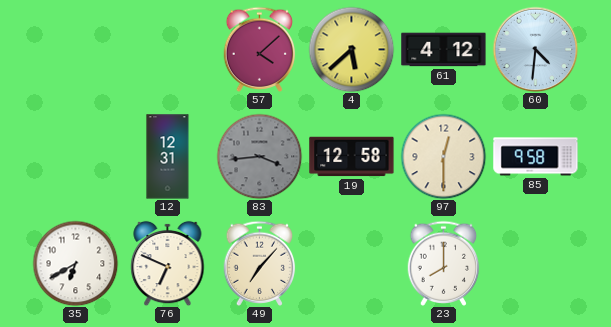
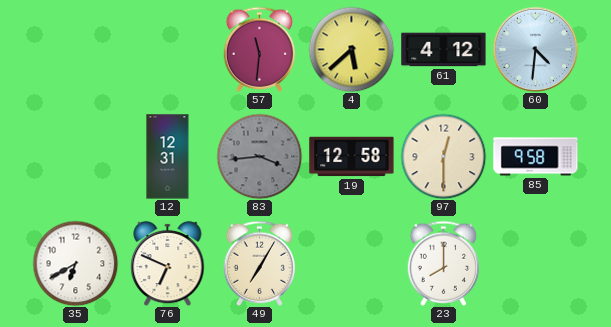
57: 4:08 -> 11:31 (260, 49)
49: 7:07 -> 7:05 (260, 263)
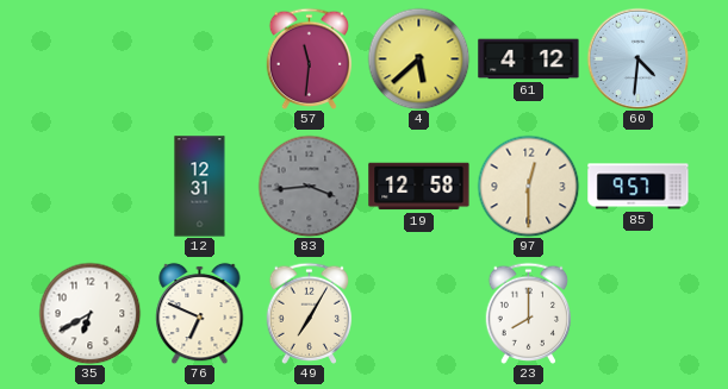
85: 9:58 -> 9:57 (639, 187)
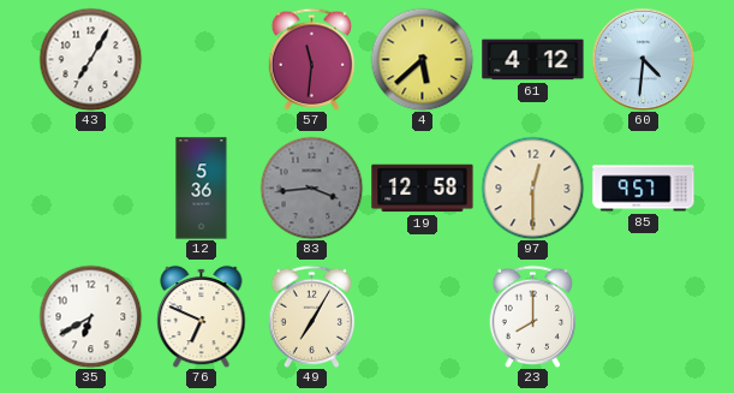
43: none -> 7:05 (90, 59)
12: 12:31 -> 5:36 (202, 189)
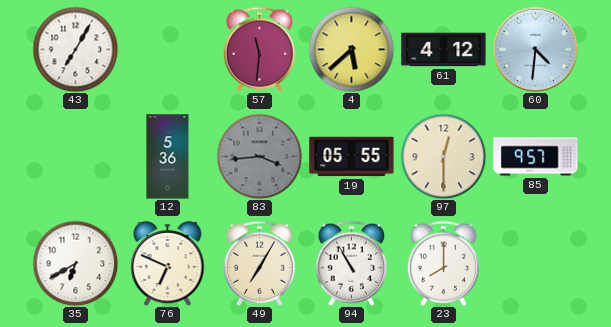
19: 12:58 -> 05:55 (352, 157)
94: none -> 10:55 (352, 263)
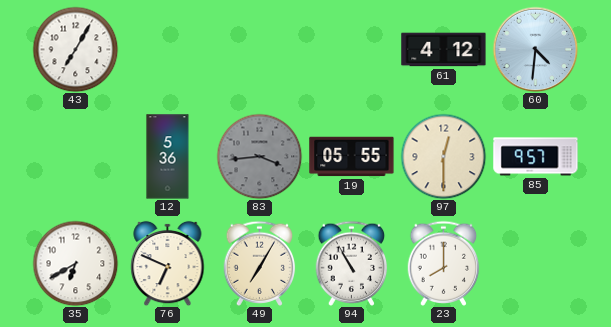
57: 11:31 -> none (260, 49)
4: 5:38 -> none (351, 49)
